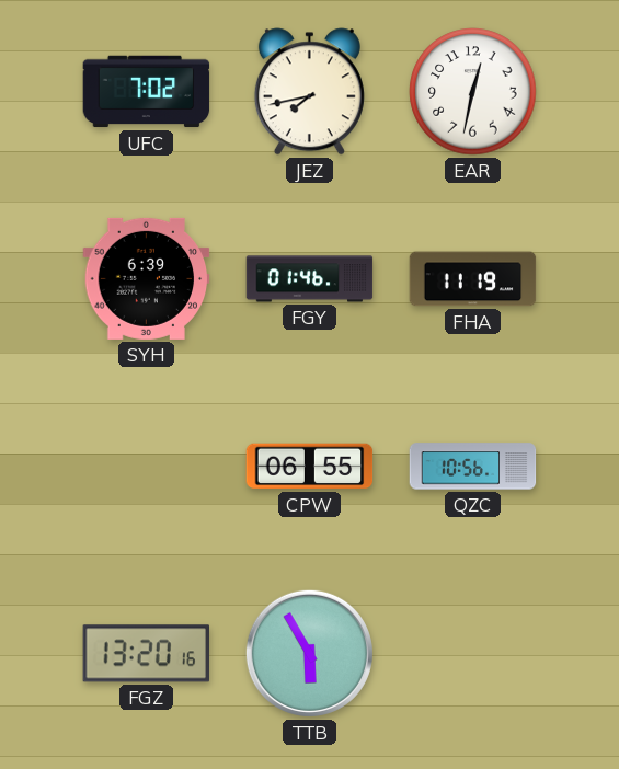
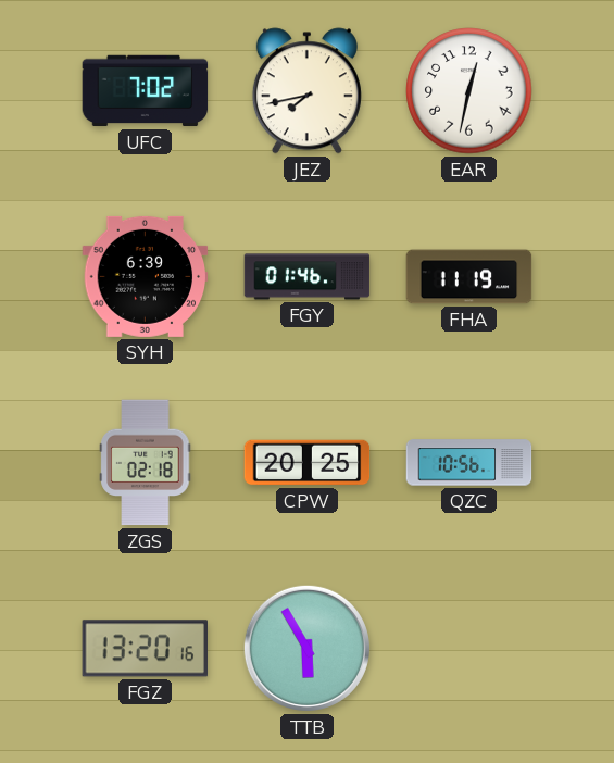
ZGS: none -> 02:18 (146, 463)
CPW: 06:55 -> 20:25 (308, 463)
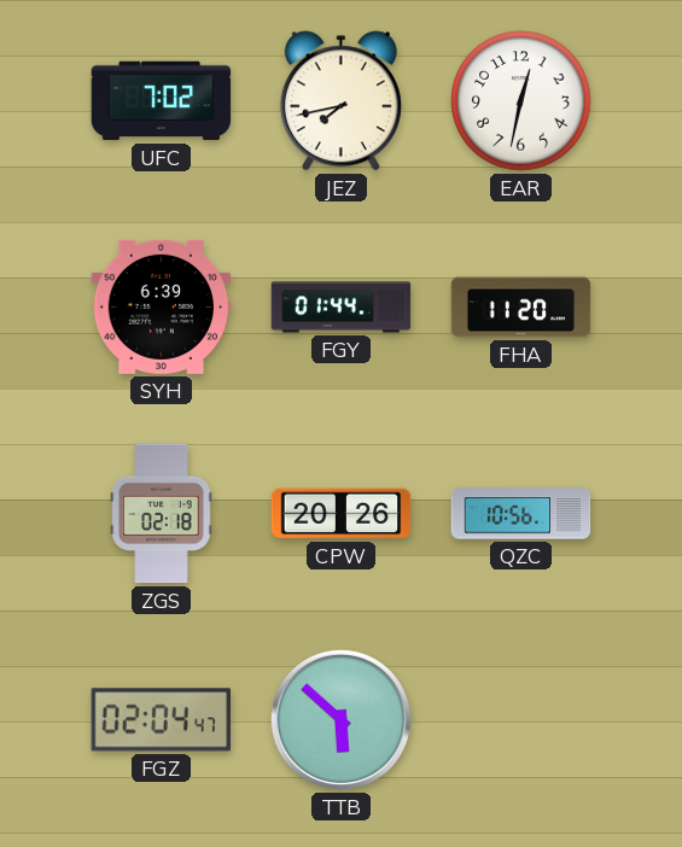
FGY: 01:46 -> 01:44 (342, 308)
FHA: 11:19 -> 11:20 (521, 308)
CPW: 20:25 -> 20:26 (342, 514)
FGZ: 13:20 -> 02:04 (161, 720)
TTB: 5:55 -> 5:52 (340, 719)
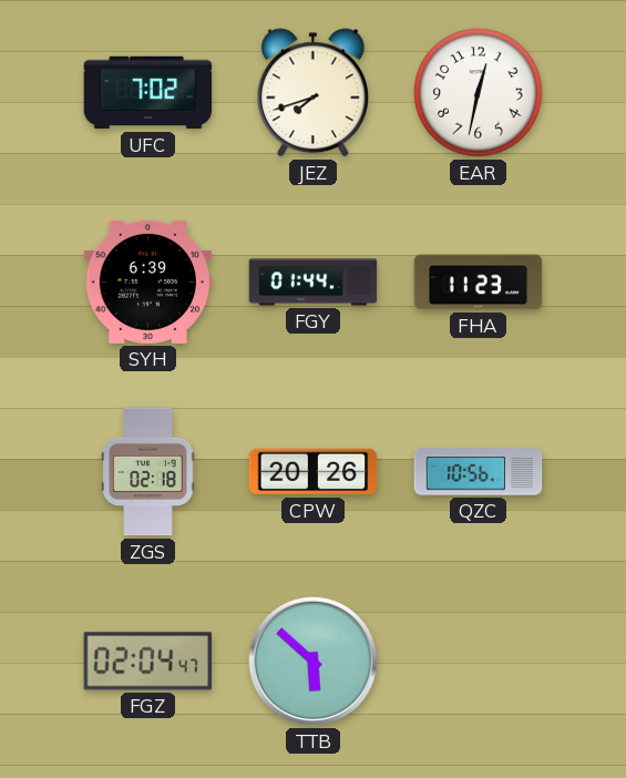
JEZ: 7:43 -> 7:42 (312, 93)
FHA: 11:20 -> 11:23 (479, 283)
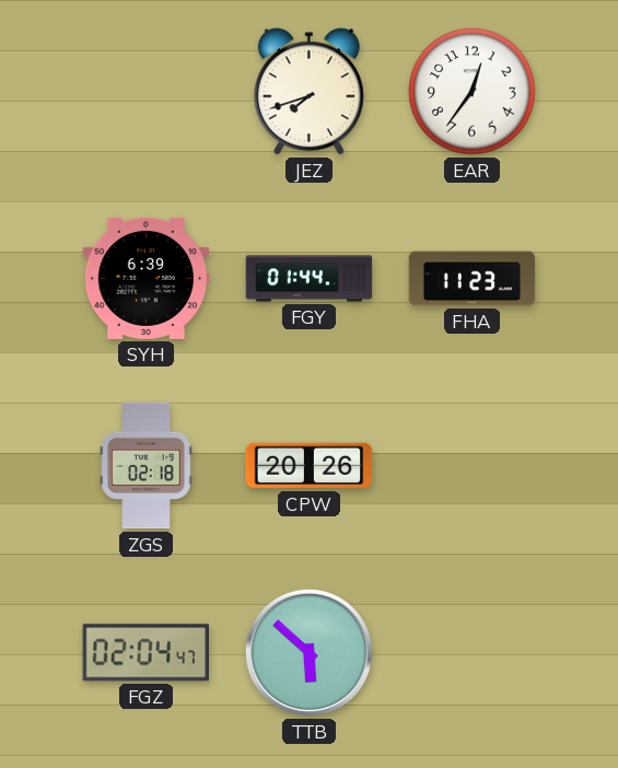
UFC: 7:02 -> none (148, 93)
EAR: 12:32 -> 12:36 (473, 92)
QZC: 10:56 -> none (479, 472)
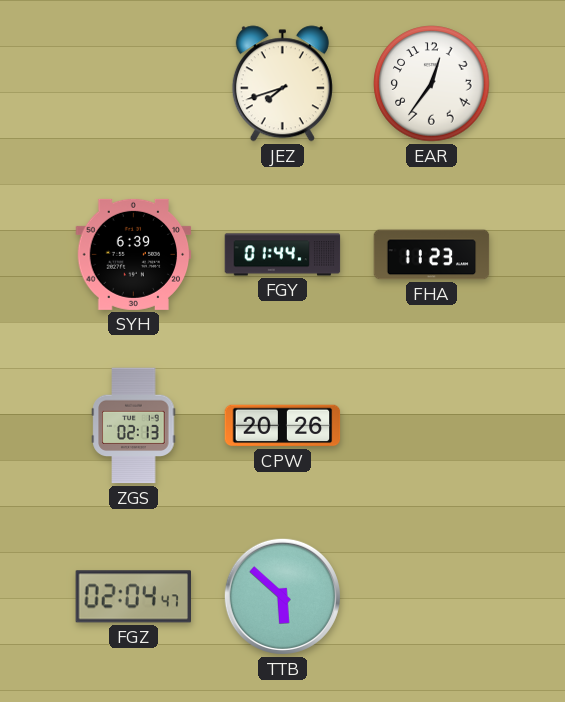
ZGS: 02:18 -> 02:13 (134, 426)
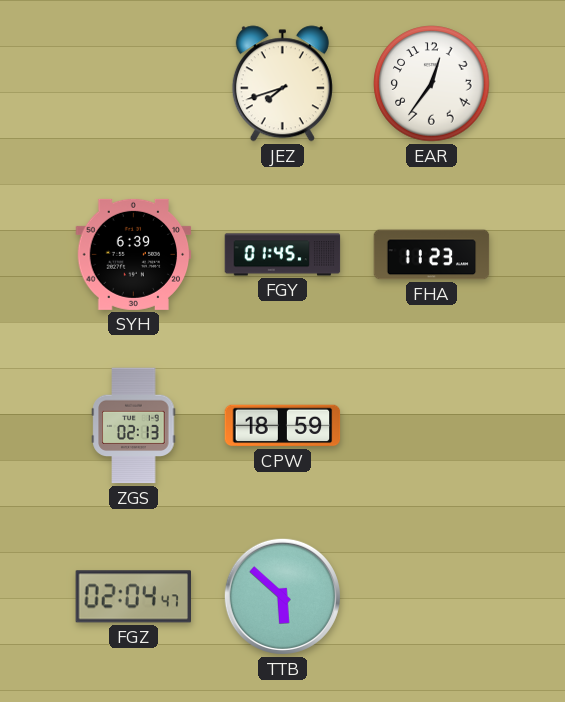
FGY: 01:44 -> 01:45 (283, 255)
CPW: 20:26 -> 18:59 (283, 426)
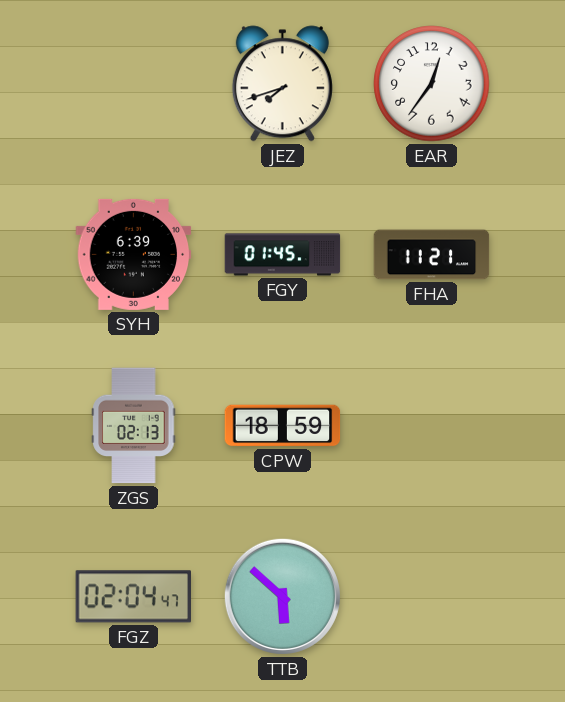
FHA: 11:23 -> 11:21 (432, 255)
